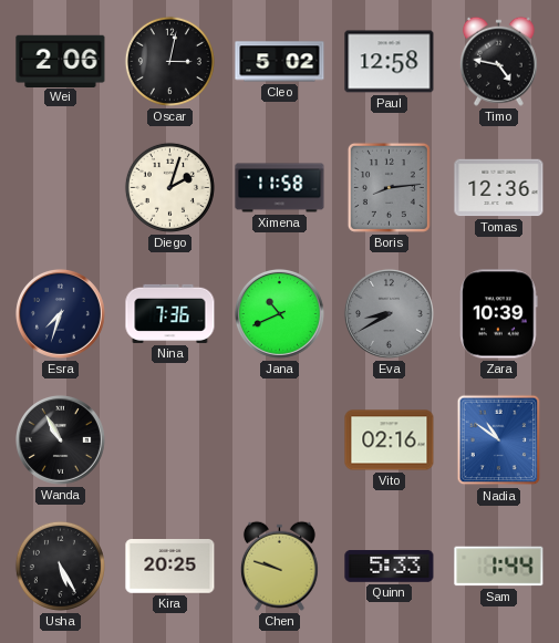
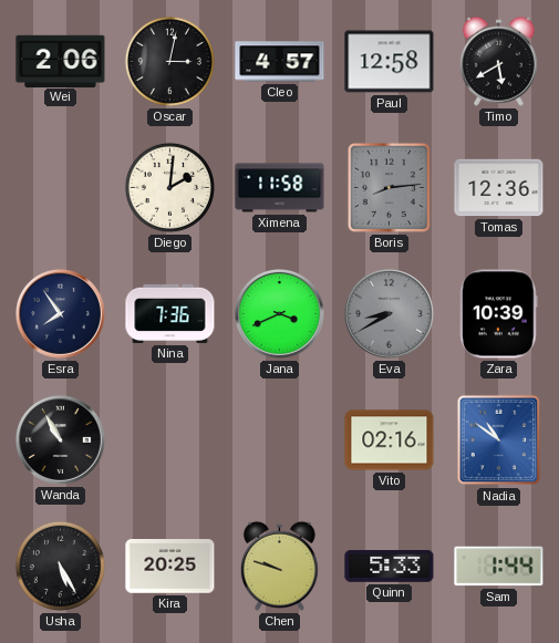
Cleo: 5:02 -> 4:57 (280, 62)
Timo: 4:47 -> 5:40 (498, 61)
Diego: 2:03 -> 2:01 (169, 187)
Esra: 7:33 -> 7:54 (60, 313)
Jana: 10:41 -> 3:41 (279, 313)
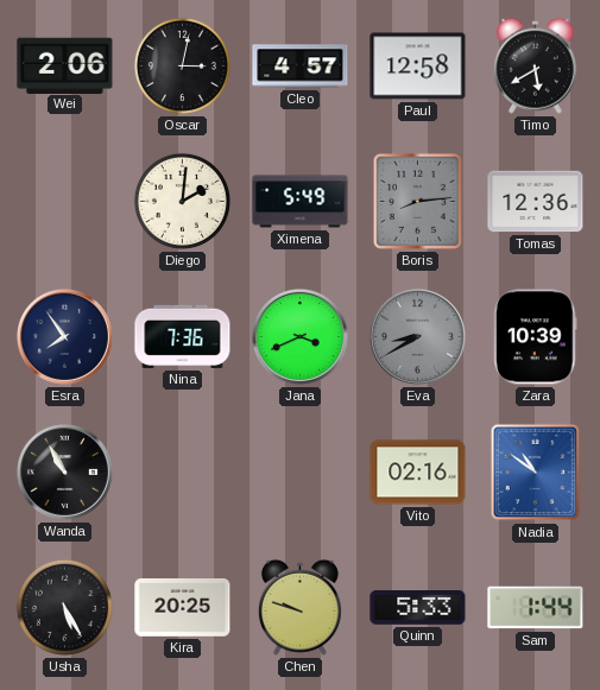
Ximena: 11:58 -> 5:49 (301, 202)
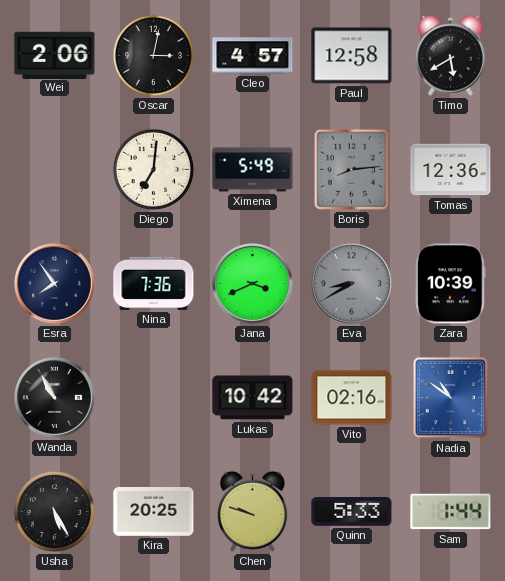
Diego: 2:01 -> 7:01 (153, 169)
Lukas: none -> 10:42 (253, 398)
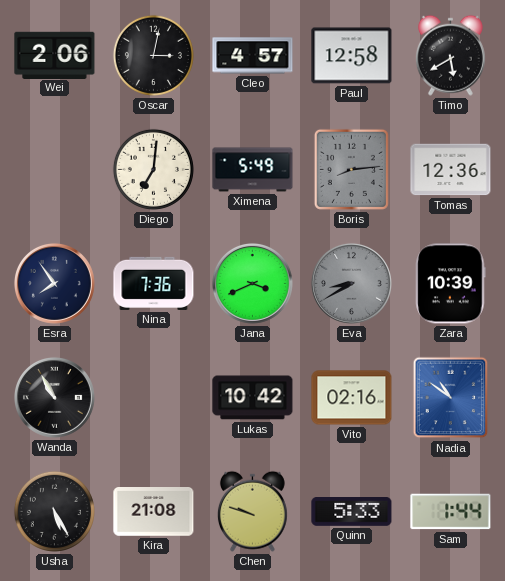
Kira: 20:25 -> 21:08 (154, 512)
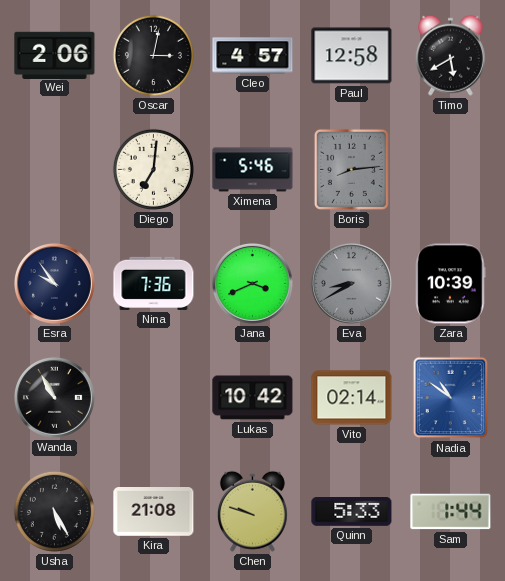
Ximena: 5:49 -> 5:46 (253, 170)
Tomas: 12:36 -> none (451, 170)
Esra: 7:54 -> 9:54 (54, 283)
Vito: 02:16 -> 02:14 (352, 398)
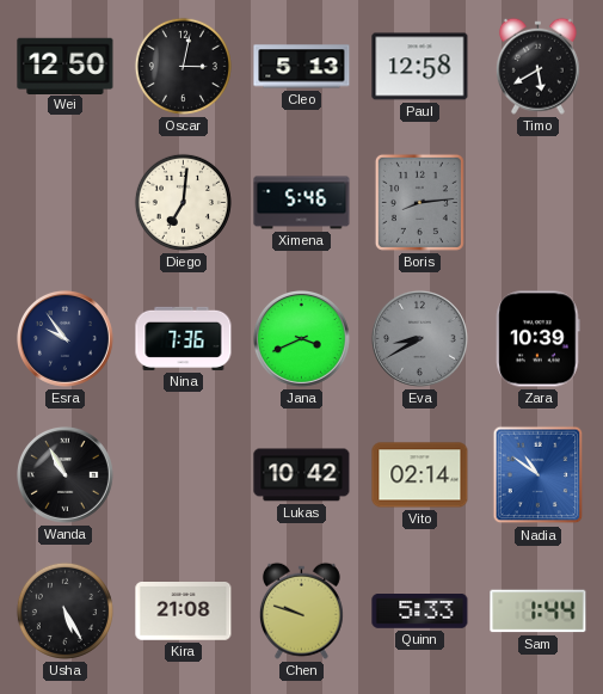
Wei: 2:06 -> 12:50 (66, 66)
Cleo: 4:57 -> 5:13 (302, 67)
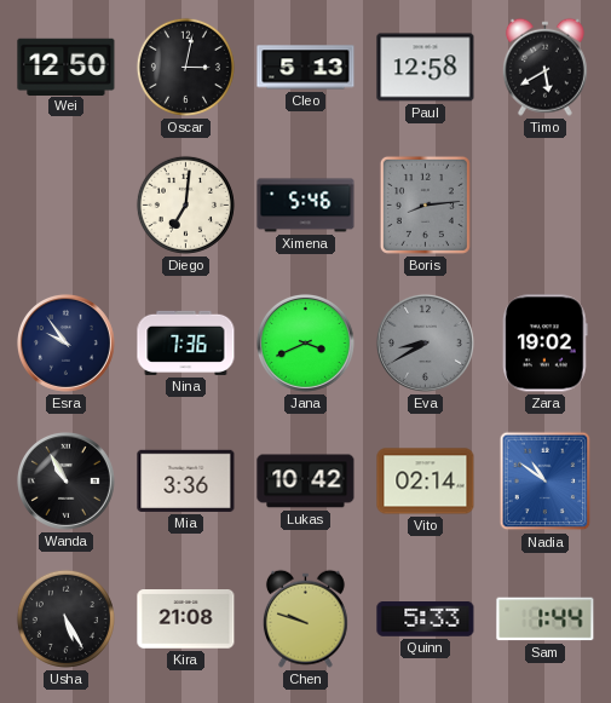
Zara: 10:39 -> 19:02 (546, 344)
Mia: none -> 3:36 (186, 480)
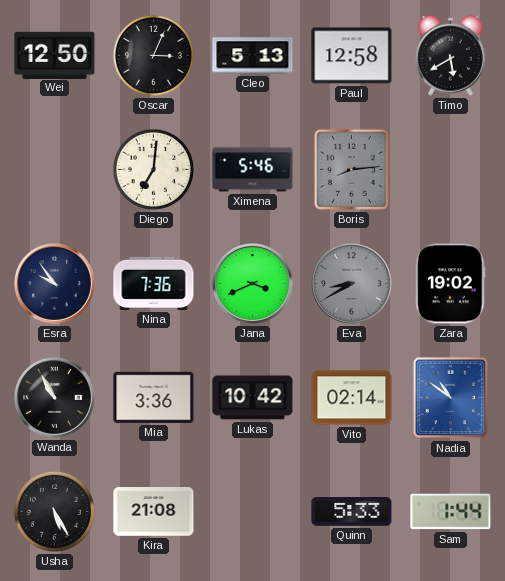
Oscar: 3:02 -> 3:04 (153, 55)
Chen: 9:48 -> none (305, 618)
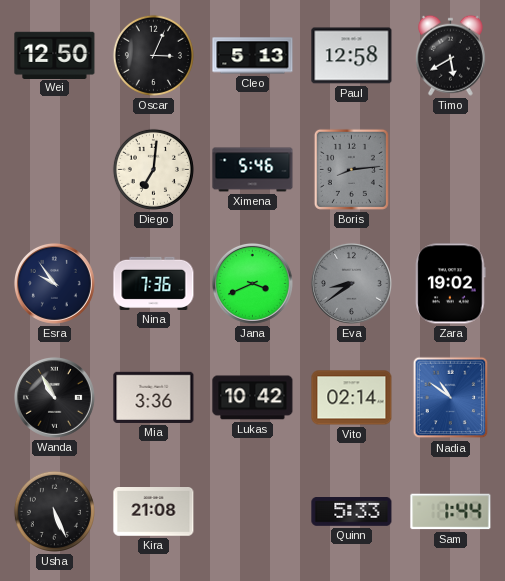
Eva: 8:40 -> 8:39 (351, 283)
Usha: 5:25 -> 5:26 (54, 511)
